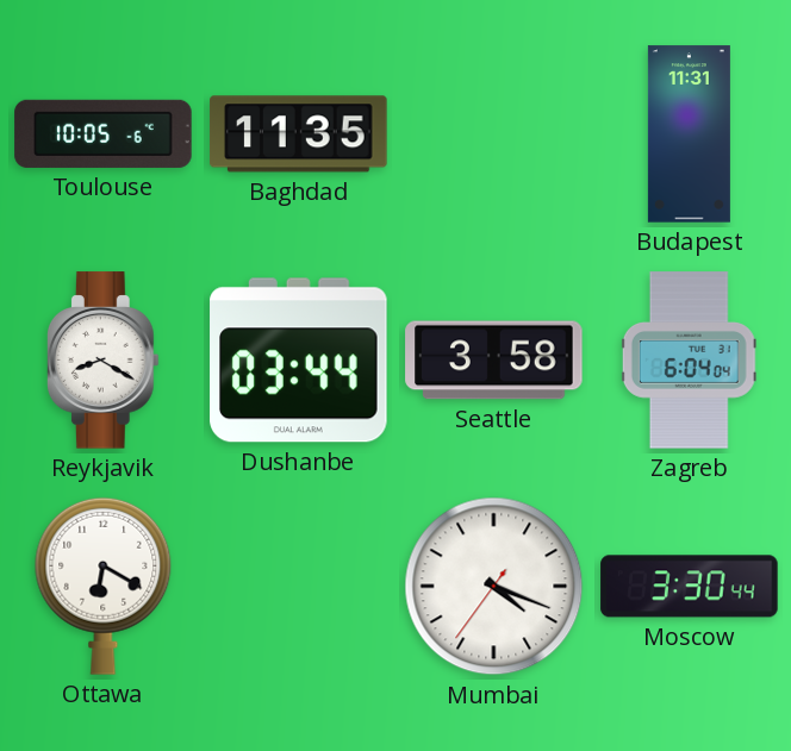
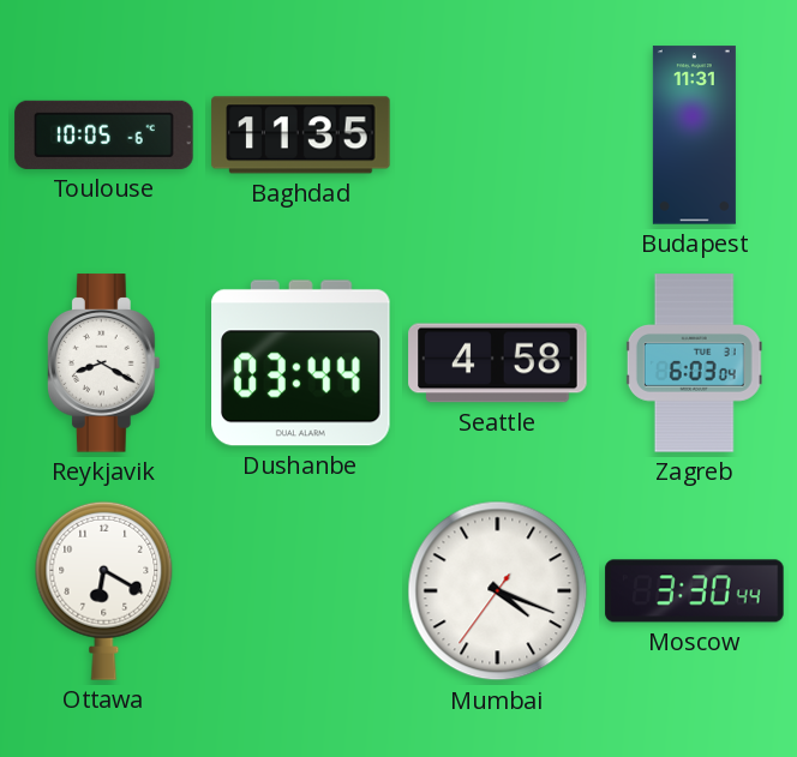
Seattle: 3:58 -> 4:58 (498, 364)
Zagreb: 6:04 -> 6:03 (694, 364)
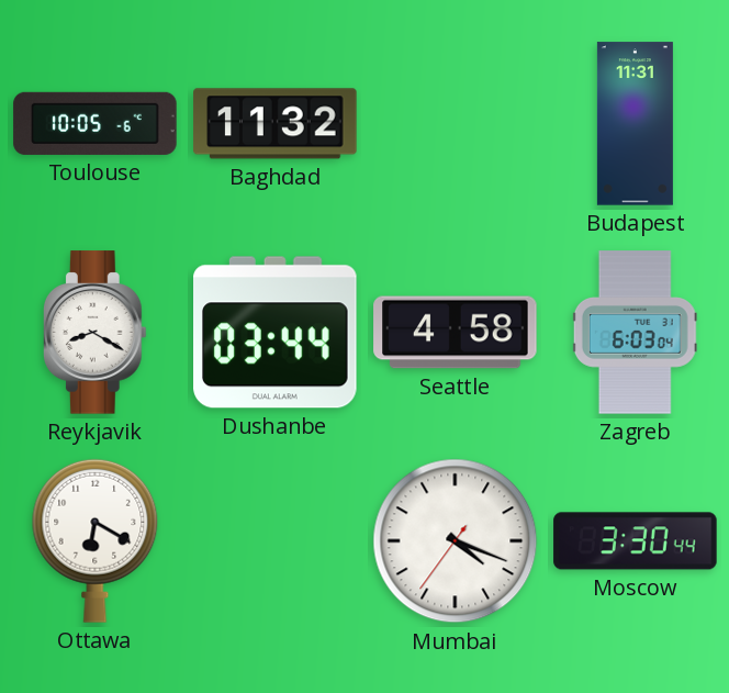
Baghdad: 11:35 -> 11:32 (276, 124)
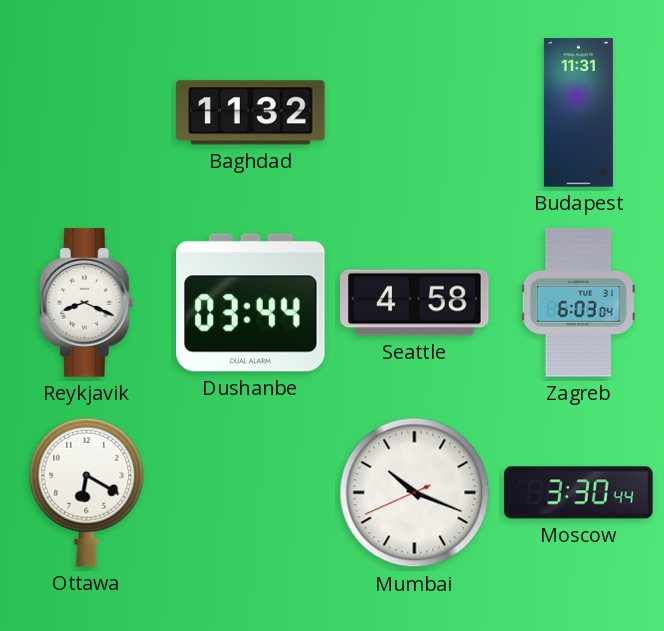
Toulouse: 10:05 -> none (96, 123)
Reykjavik: 8:20 -> 8:19 (86, 303)
Mumbai: 4:18 -> 10:18 (415, 493)
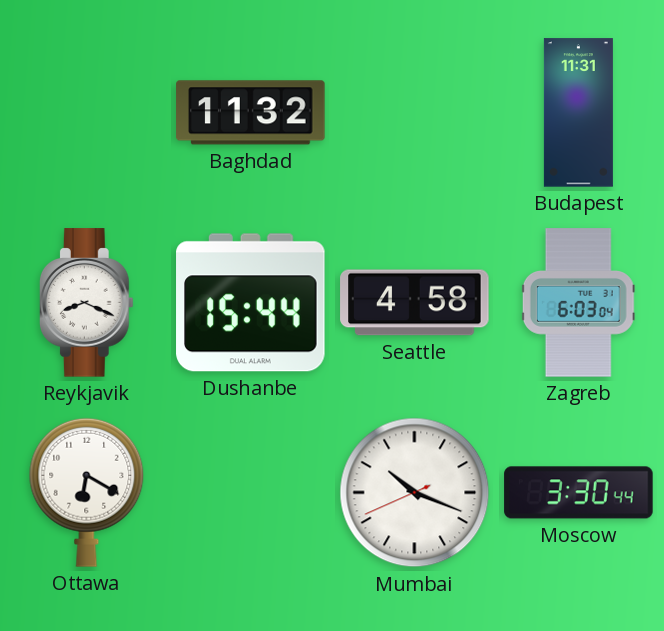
Dushanbe: 03:44 -> 15:44 (251, 303)
